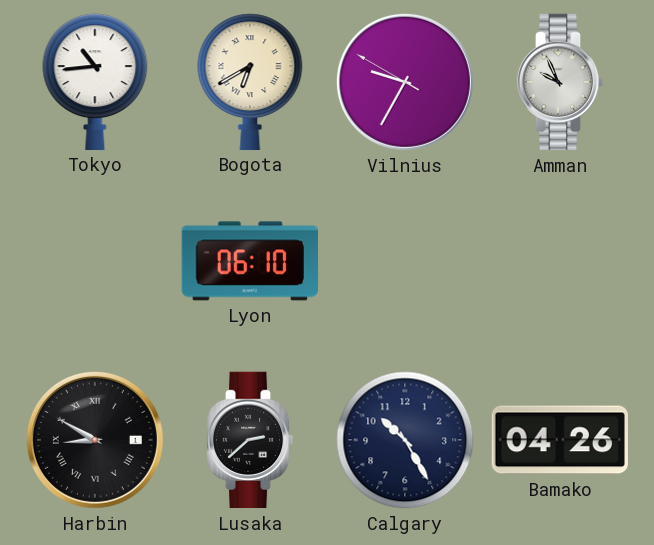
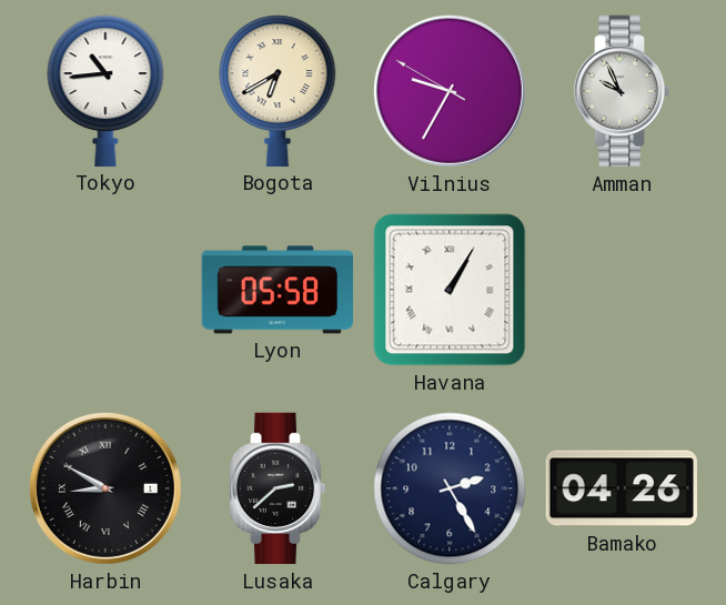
Lyon: 06:10 -> 05:58 (276, 290)
Havana: none -> 1:05 (450, 290)
Calgary: 10:25 -> 2:25 (450, 488)
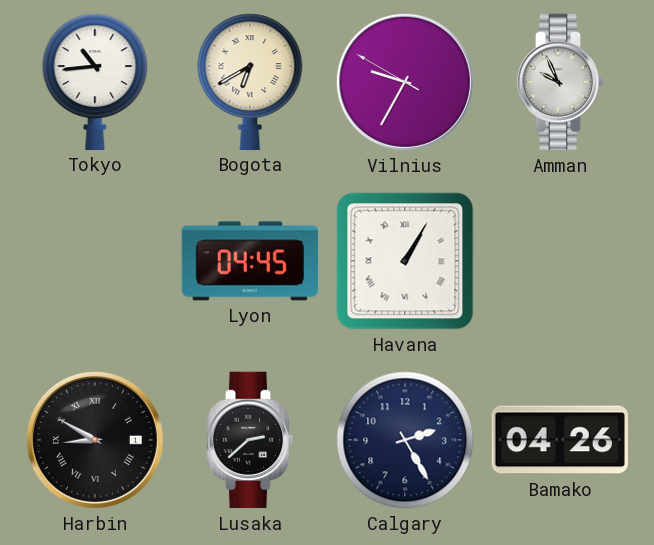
Lyon: 05:58 -> 04:45 (249, 261)
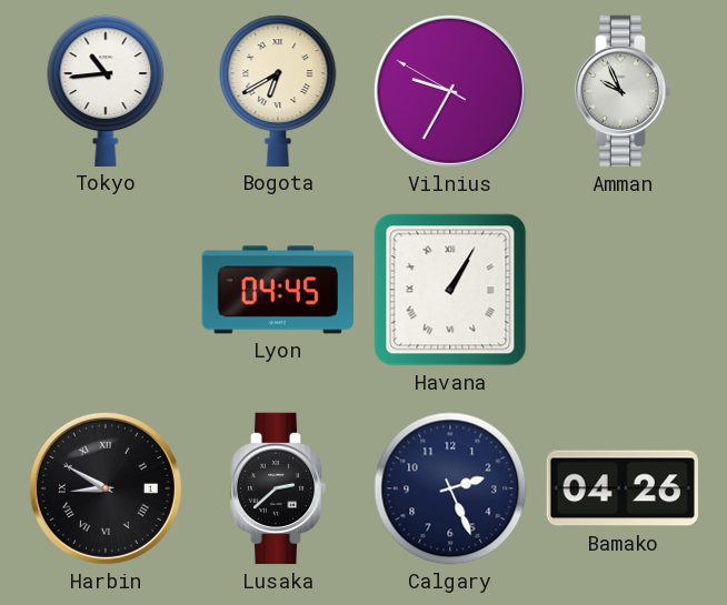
Calgary: 2:25 -> 2:26 (450, 488)
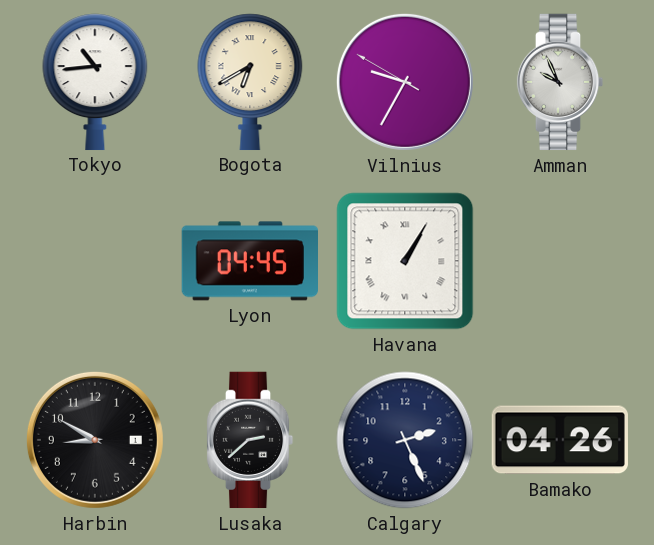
Harbin numerals: Roman -> Arabic (95, 440)
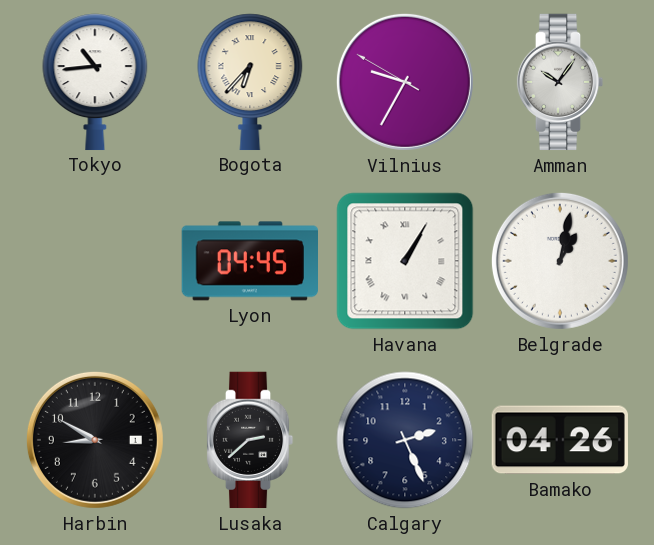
Bogota: 6:40 -> 6:37 (250, 82)
Amman: 9:56 -> 10:06 (560, 82)
Belgrade: none -> 1:02 (560, 261)
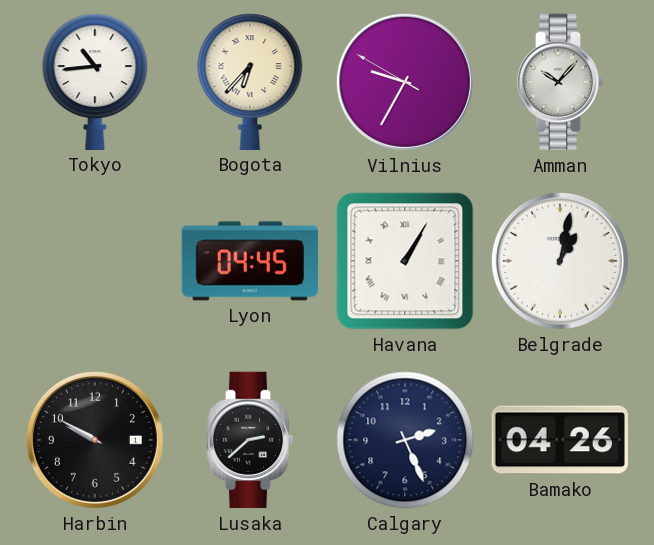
Amman: 10:06 -> 10:07 (560, 82)
Harbin: 8:50 -> 9:50 (95, 440)
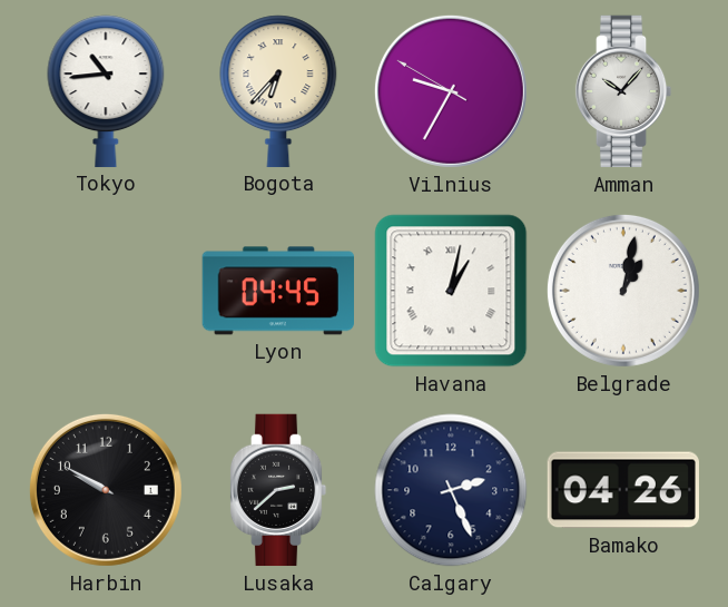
Havana: 1:05 -> 1:02 (451, 291)
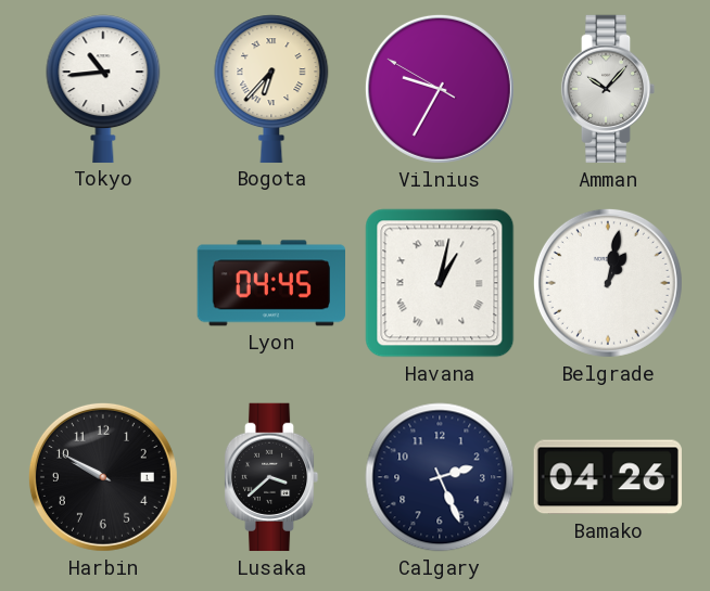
Lusaka: 2:38 -> 3:38 (271, 477)
